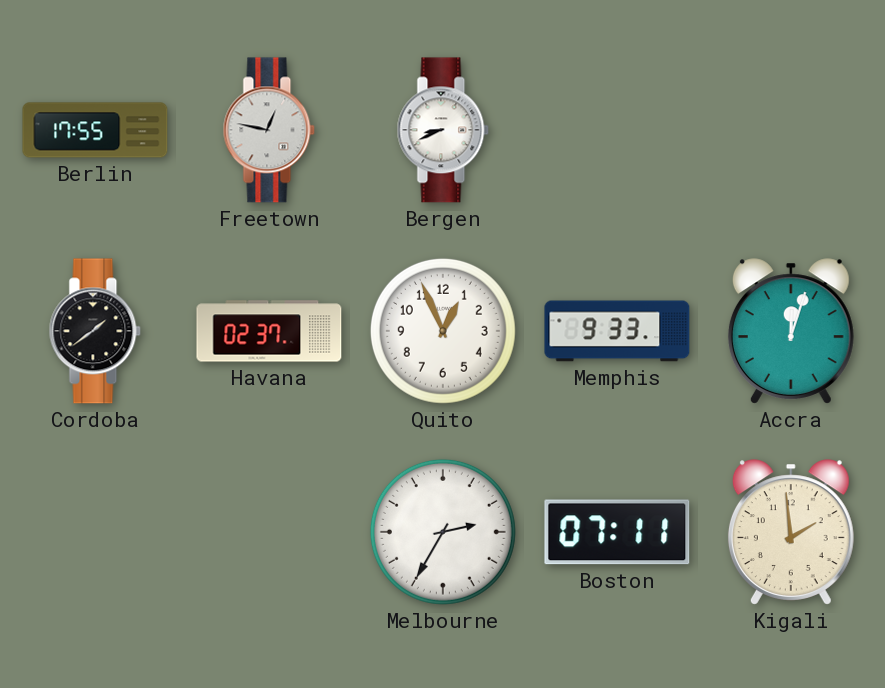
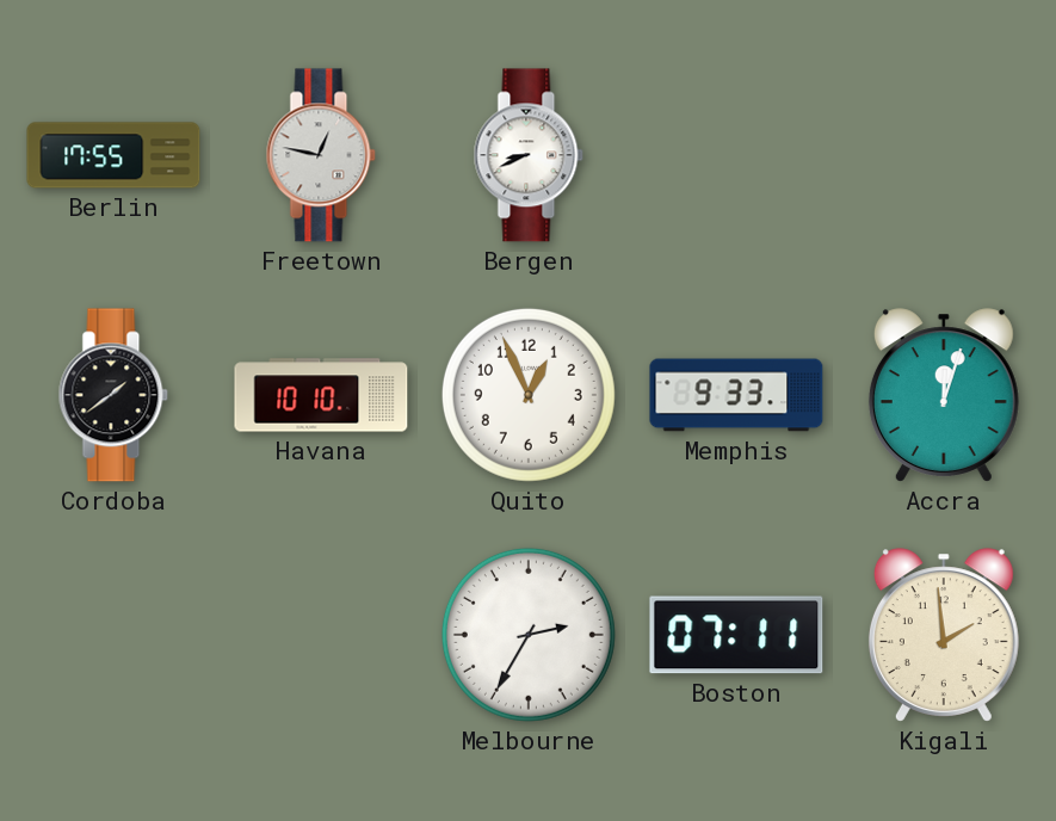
Havana: 02:37 -> 10:10 (321, 395)
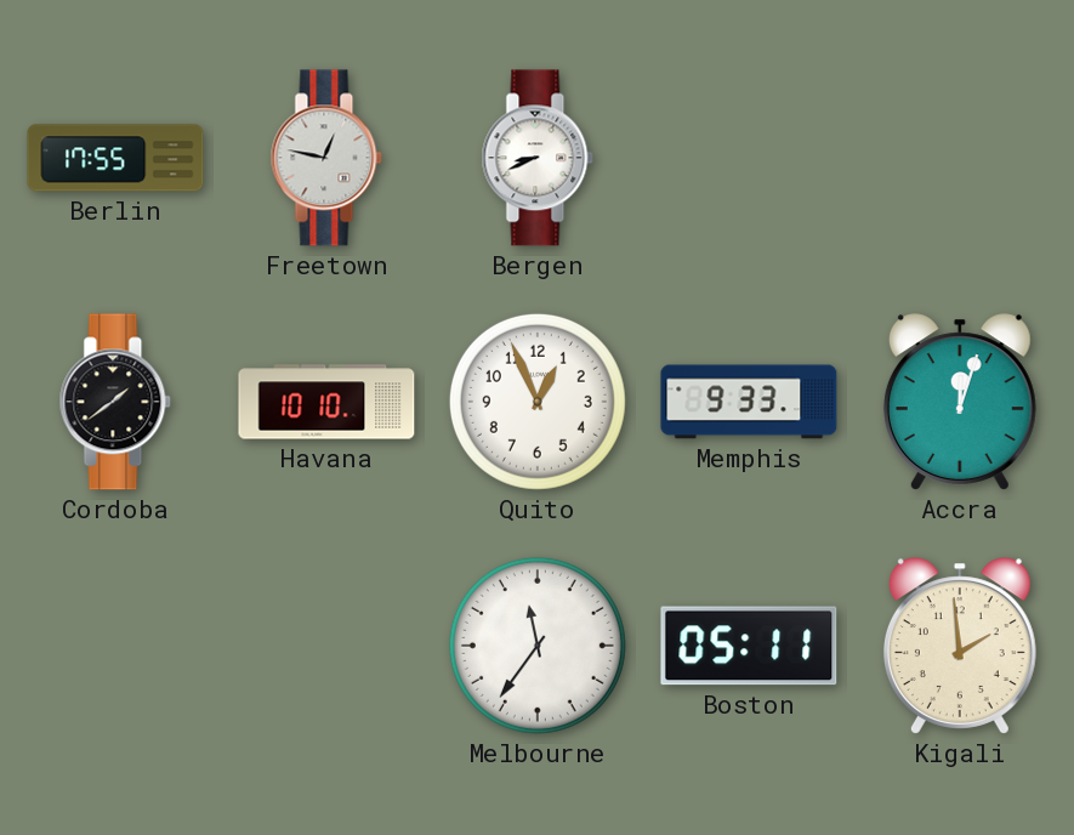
Melbourne: 2:35 -> 11:36 (538, 646)
Boston: 07:11 -> 05:11 (749, 646)
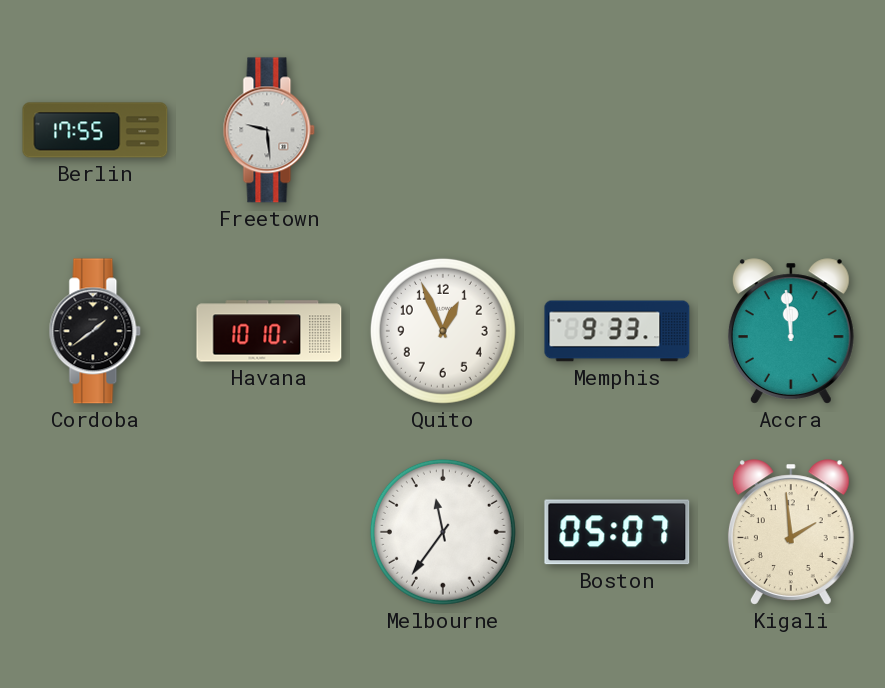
Freetown: 12:47 -> 9:29 (269, 130)
Bergen: 8:41 -> none (538, 158)
Accra: 12:03 -> 11:59 (791, 331)
Boston: 05:11 -> 05:07 (617, 532)
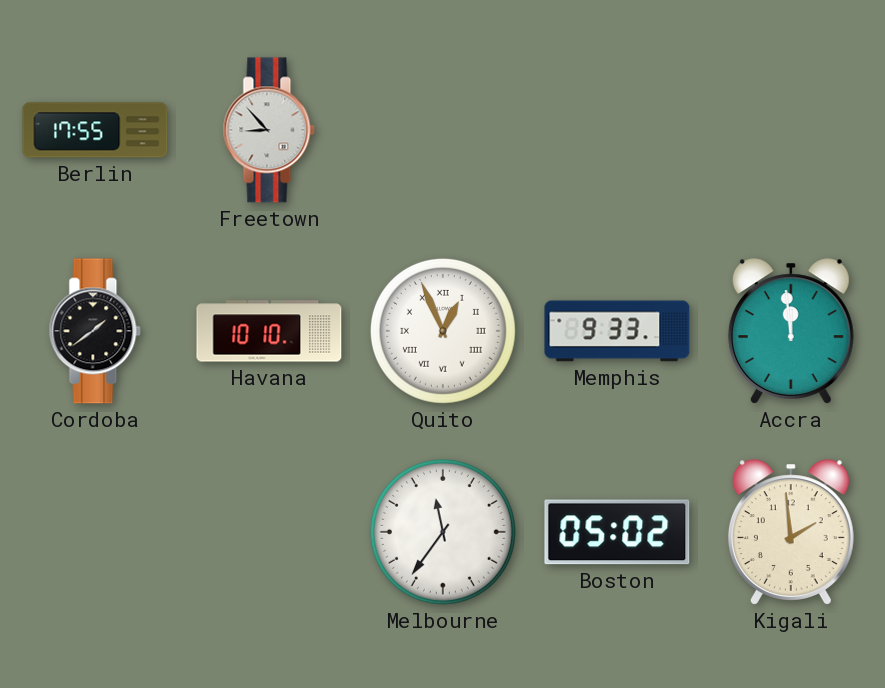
Freetown: 9:29 -> 8:53 (269, 130)
Quito numerals: Arabic -> Roman (443, 331)
Boston: 05:07 -> 05:02 (617, 532)
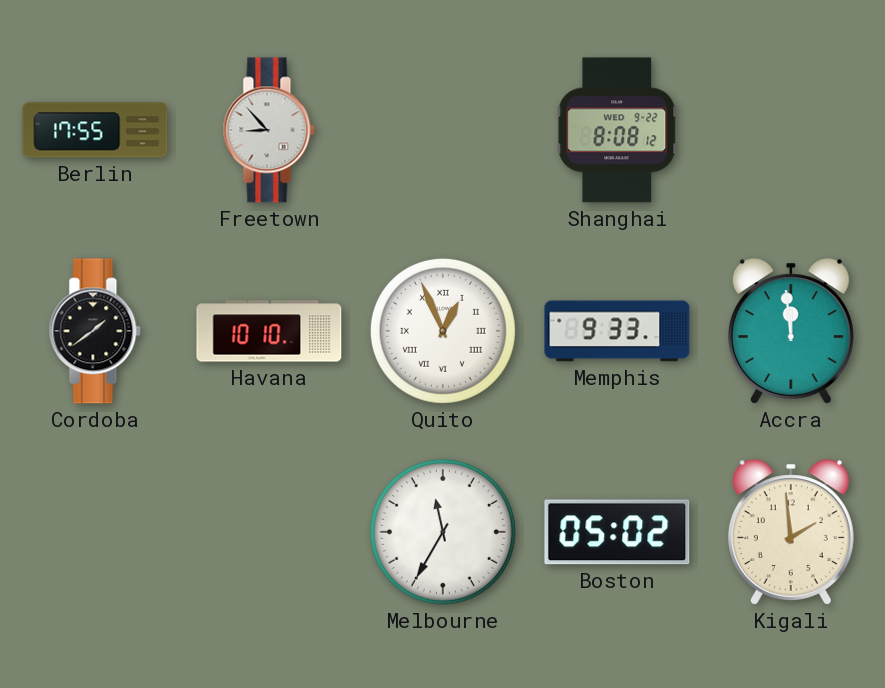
Shanghai: none -> 8:08 (617, 130)
Melbourne: 11:36 -> 11:35 (443, 532)
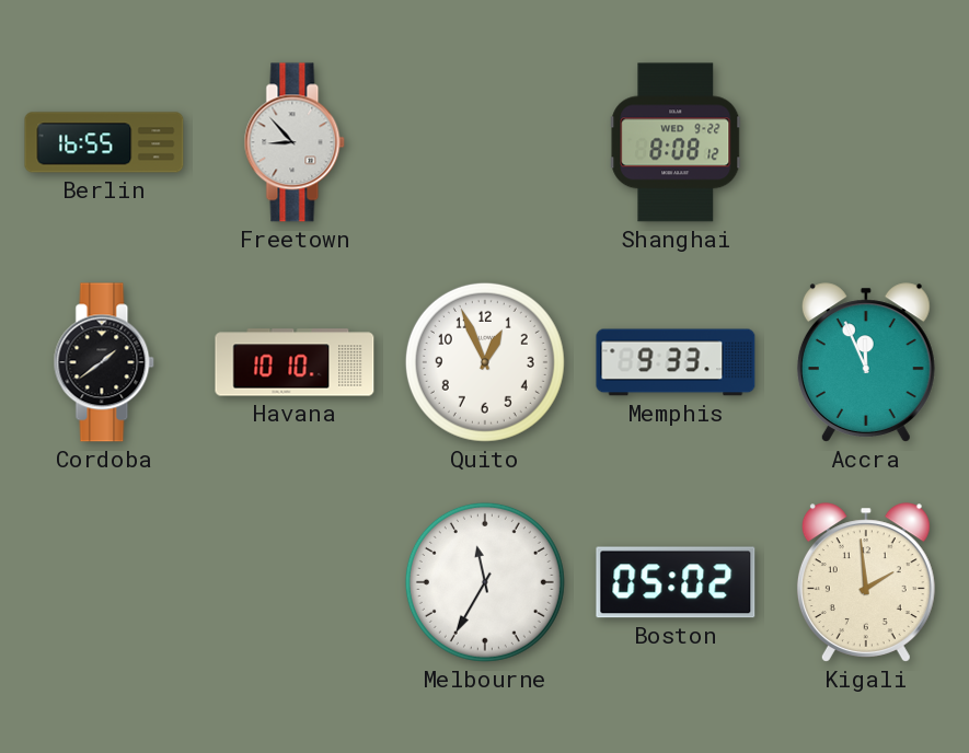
Berlin: 17:55 -> 16:55 (104, 142)
Quito numerals: Roman -> Arabic (485, 362)
Accra: 11:59 -> 11:56 (866, 362)
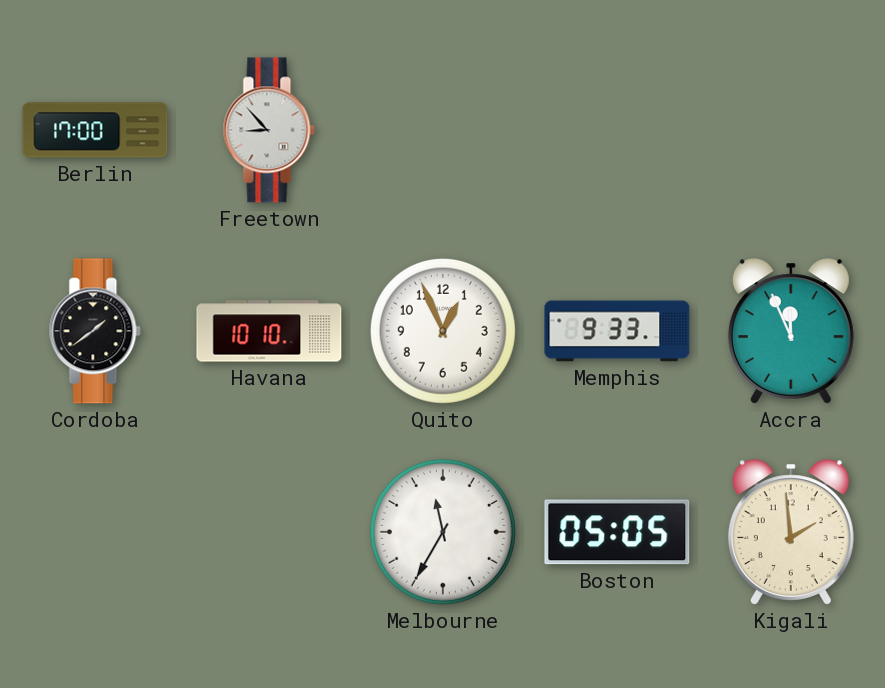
Berlin: 16:55 -> 17:00 (95, 130)
Shanghai: 8:08 -> none (676, 142)
Boston: 05:02 -> 05:05 (617, 532)
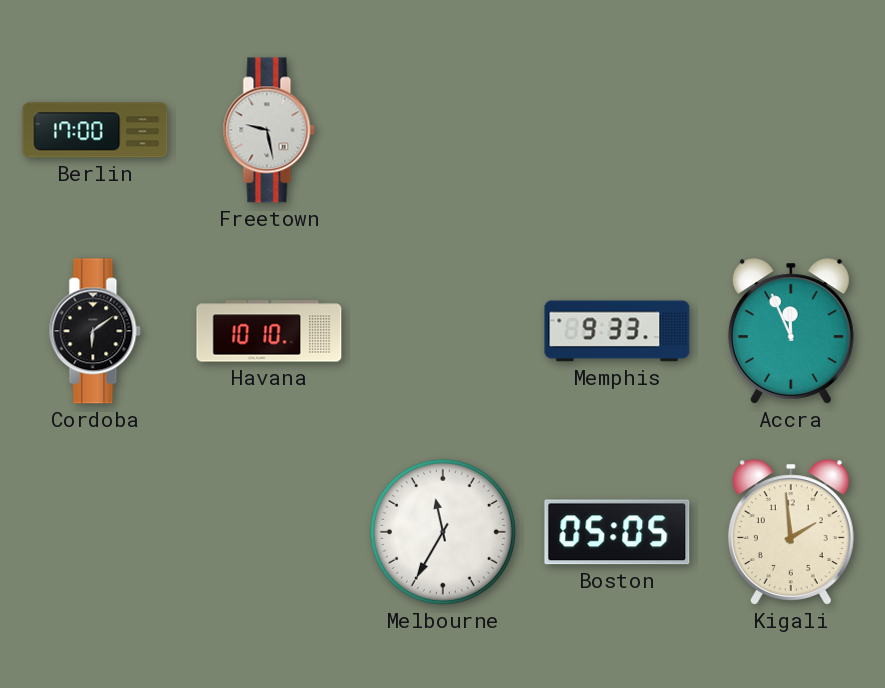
Freetown: 8:53 -> 9:28 (269, 130)
Cordoba: 1:39 -> 6:09 (95, 331)
Quito: 12:56 -> none (443, 331)
